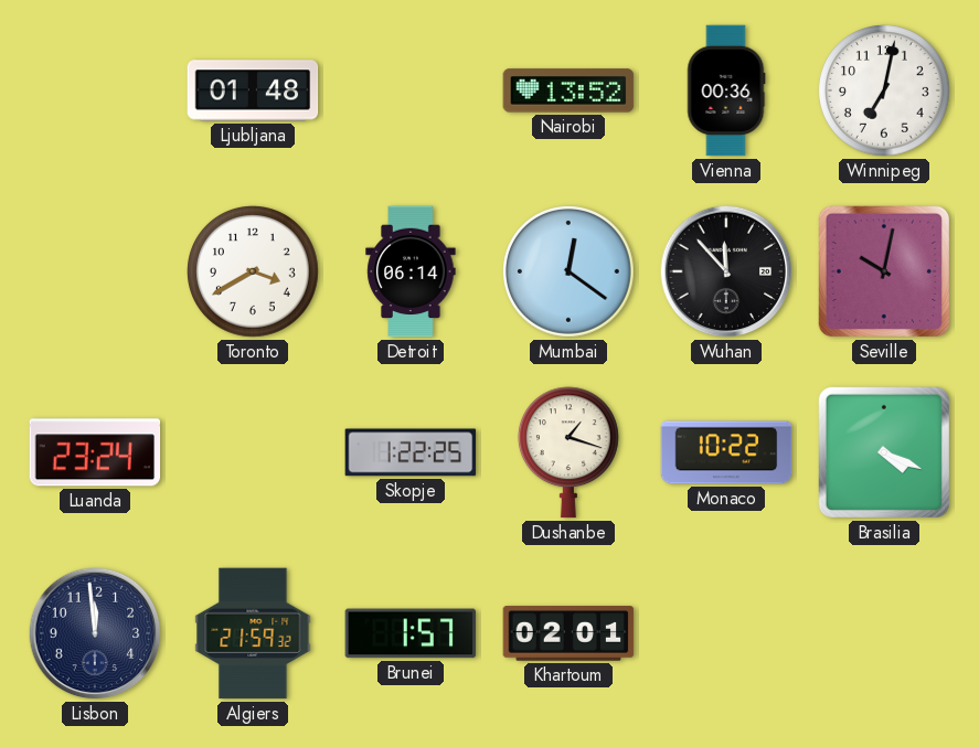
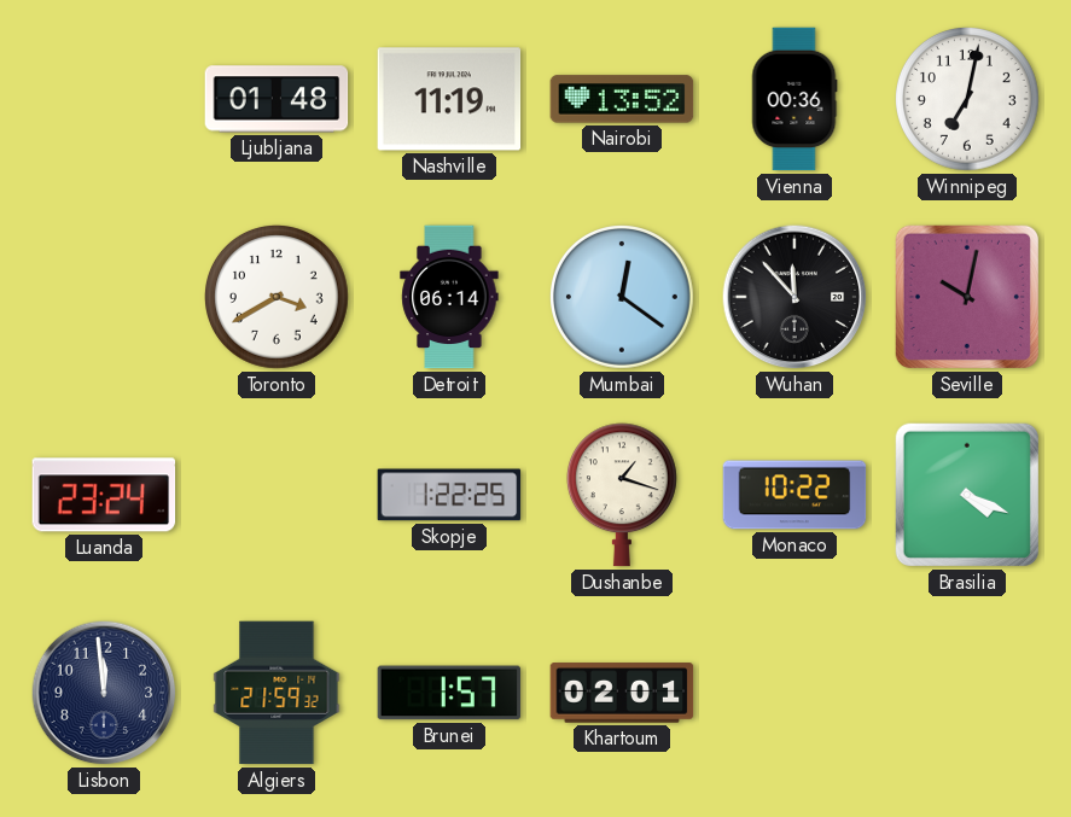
Nashville: none -> 11:19 (449, 99)
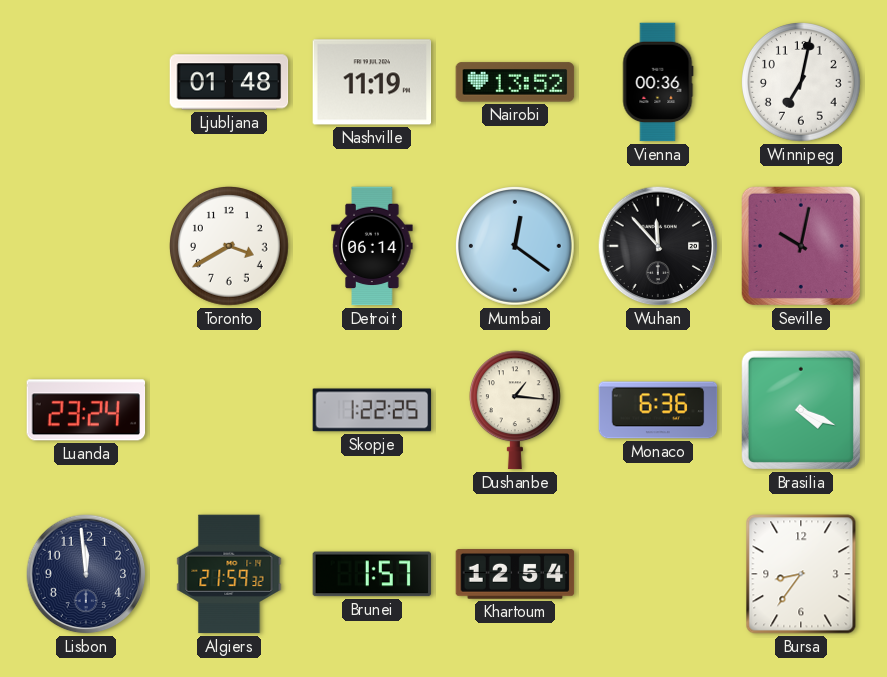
Dushanbe: 1:18 -> 1:16 (515, 410)
Monaco: 10:22 -> 6:36 (658, 410)
Khartoum: 02:01 -> 12:54 (515, 574)
Bursa: none -> 8:36 (801, 574)
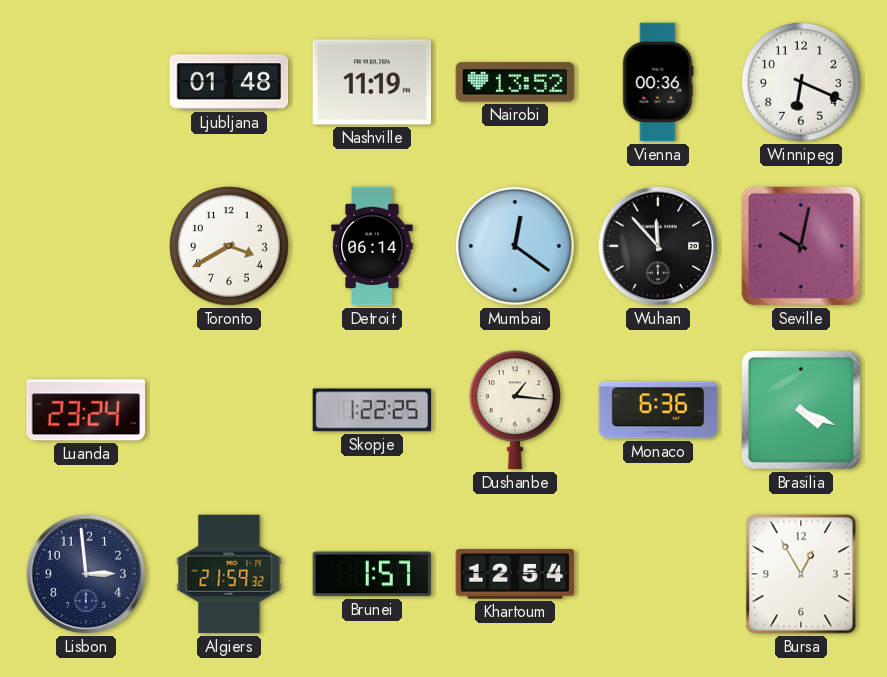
Winnipeg: 7:02 -> 6:19 (802, 83)
Lisbon: 11:59 -> 2:59 (86, 574)
Bursa: 8:36 -> 12:55 (801, 574)
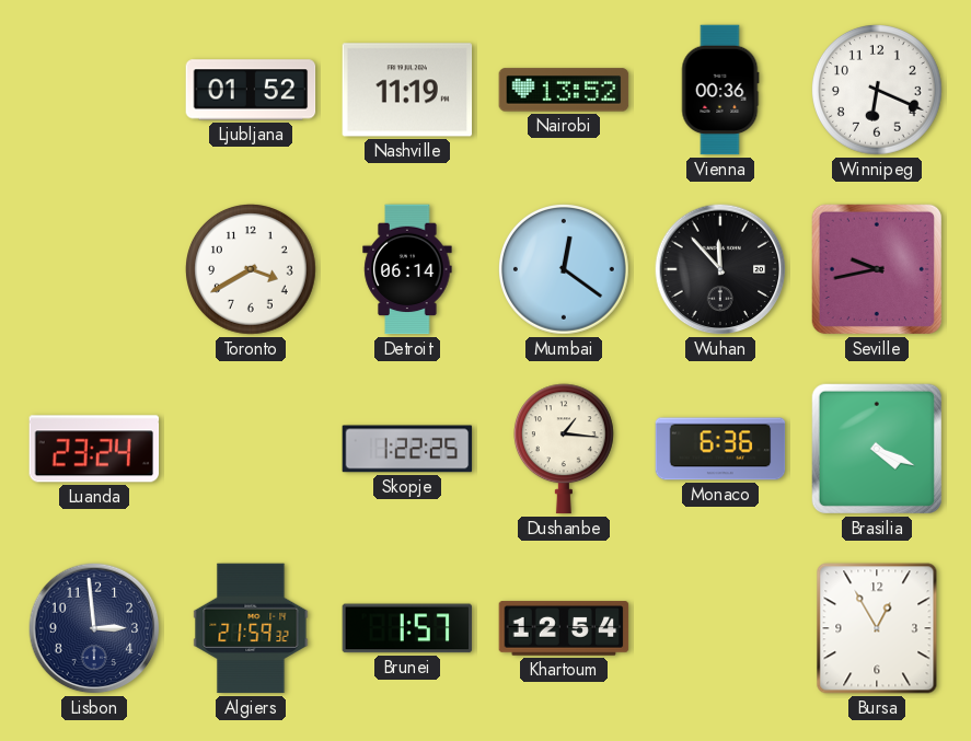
Ljubljana: 01:48 -> 01:52 (251, 90)
Seville: 10:02 -> 9:43 (877, 269)
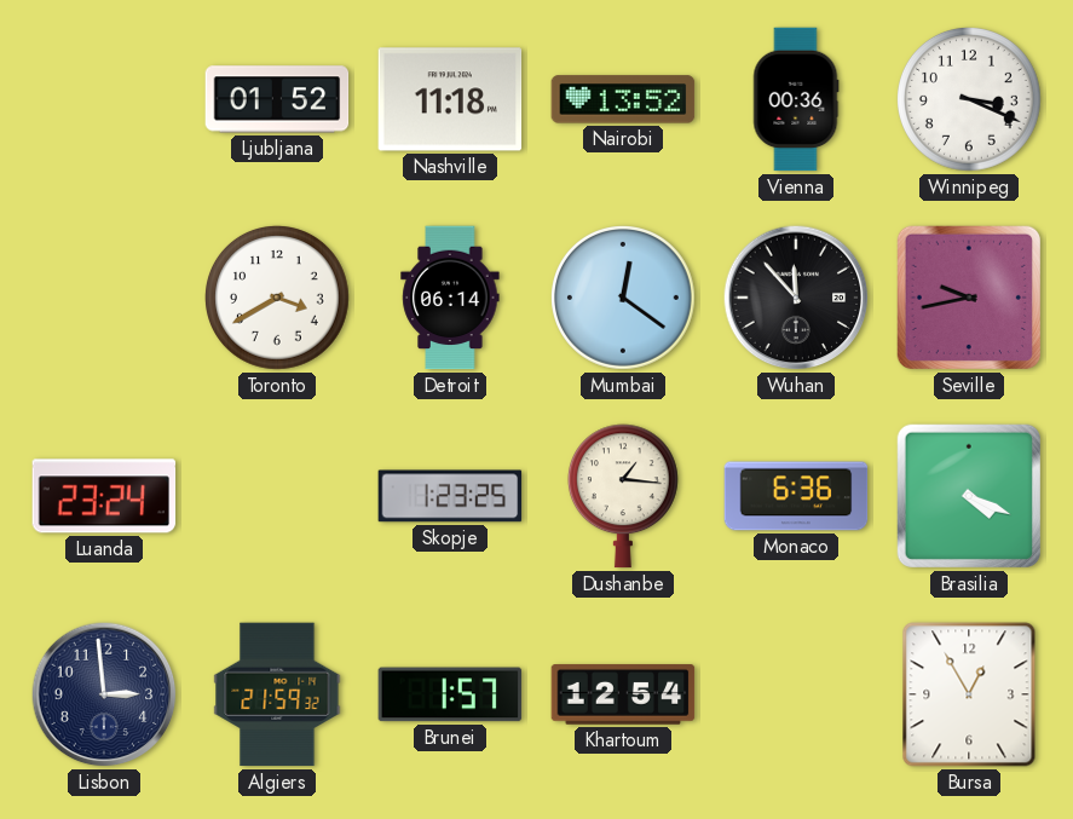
Nashville: 11:19 -> 11:18 (450, 99)
Winnipeg: 6:19 -> 3:19 (970, 100)
Skopje: 1:22 -> 1:23 (450, 496)
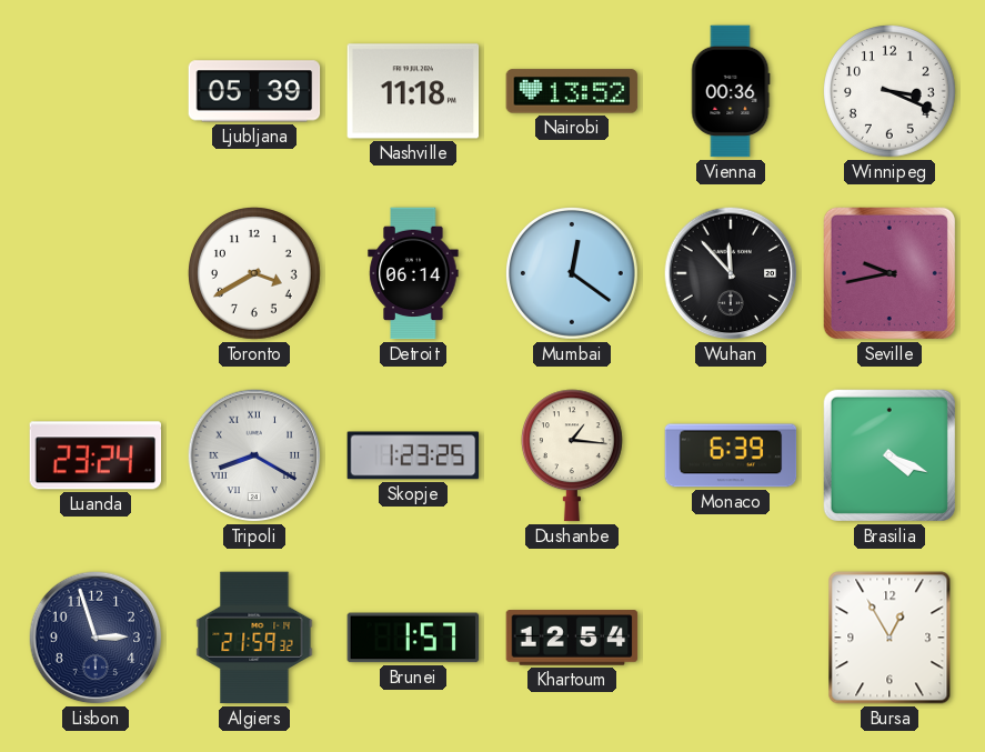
Ljubljana: 01:52 -> 05:39 (254, 91)
Tripoli: none -> 8:20 (254, 455)
Monaco: 6:36 -> 6:39 (731, 455)
Lisbon: 2:59 -> 2:57 (96, 638)
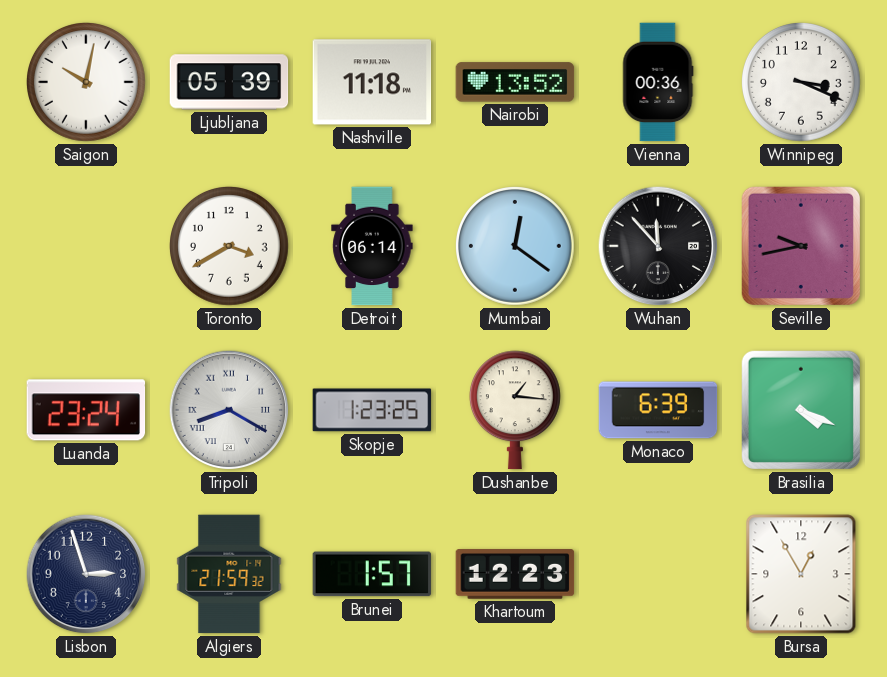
Saigon: none -> 10:02 (87, 83)
Khartoum: 12:54 -> 12:23 (515, 574)
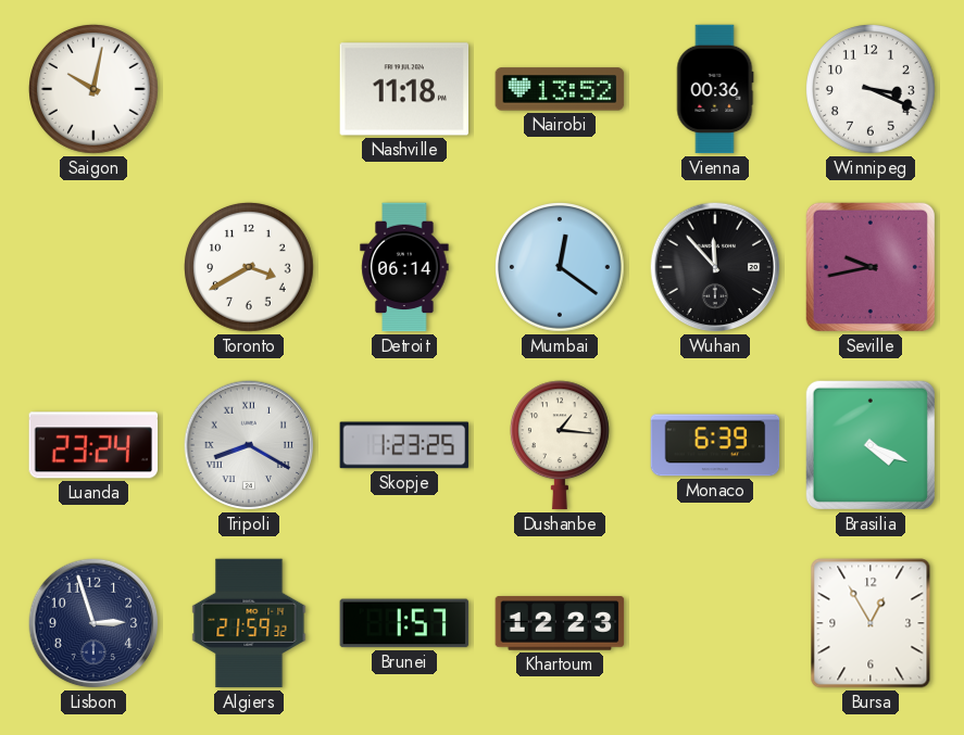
Ljubljana: 05:39 -> none (229, 82)
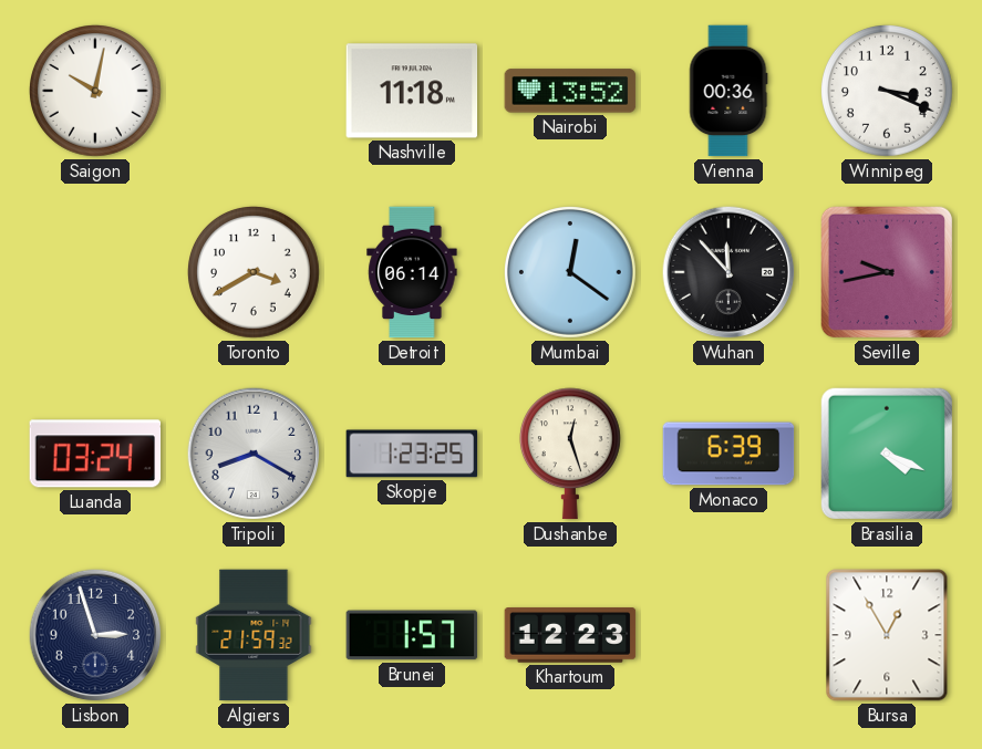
Luanda: 23:24 -> 03:24 (95, 454)
Tripoli numerals: Roman -> Arabic (254, 454)
Dushanbe: 1:16 -> 12:27 (570, 454)
